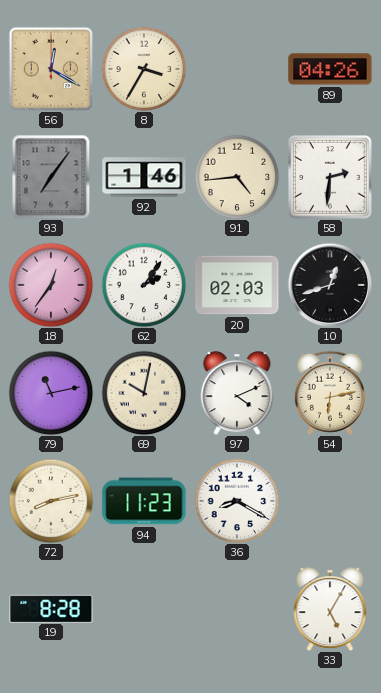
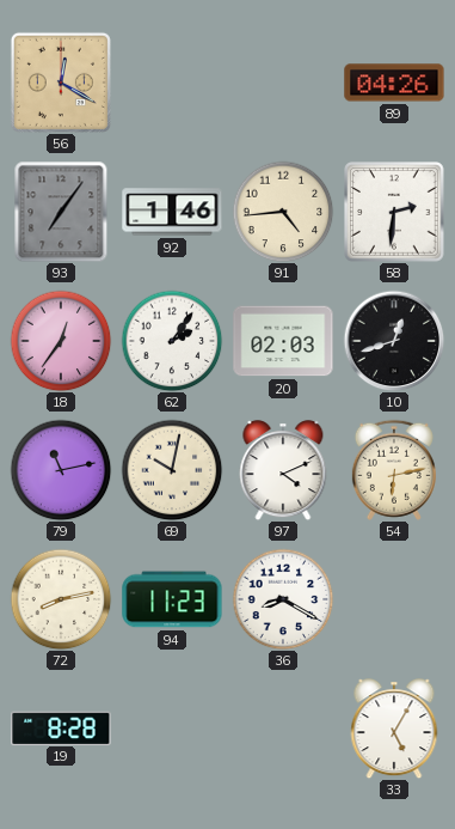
8: 3:35 -> none (144, 69)
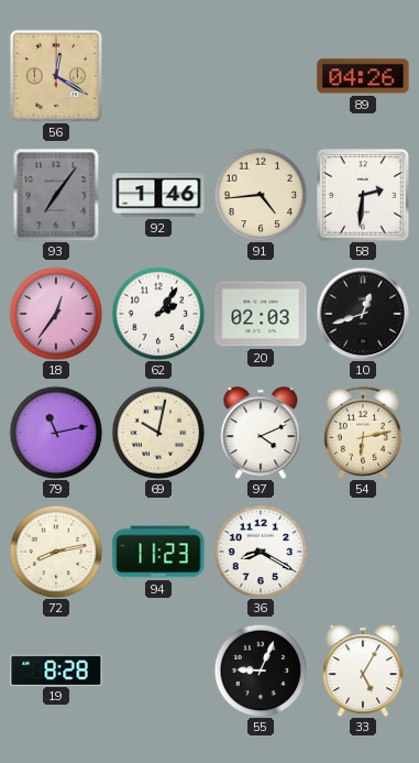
55: none -> 9:04 (261, 671)
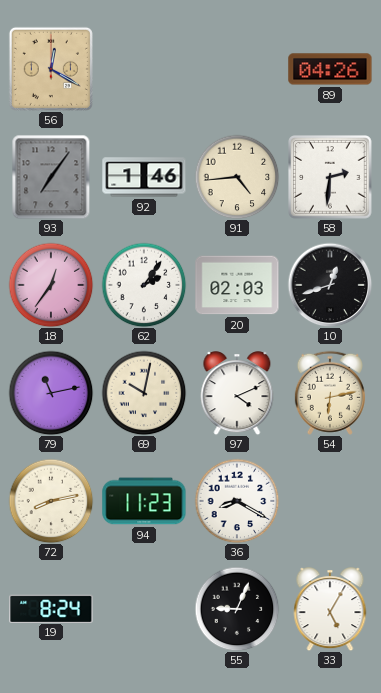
19: 8:28 -> 8:24 (51, 608)
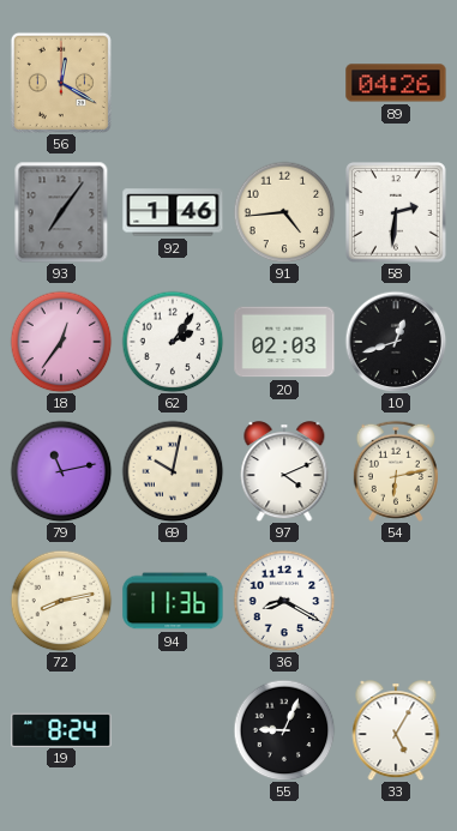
94: 11:23 -> 11:36 (173, 601)
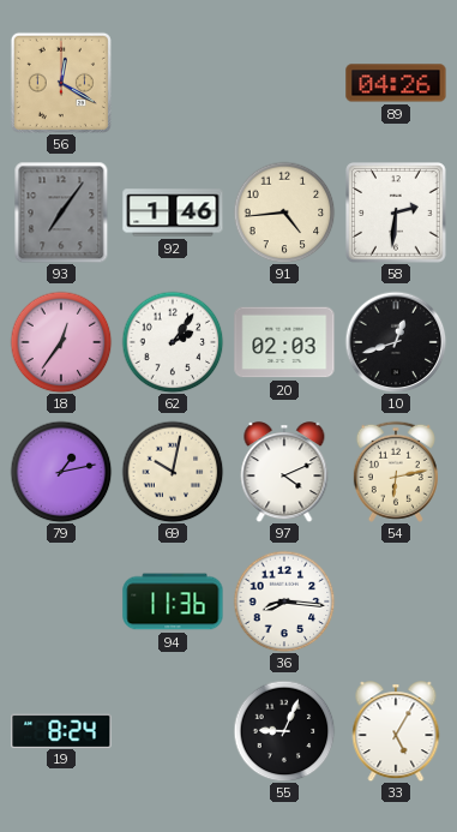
79: 11:13 -> 1:13 (61, 472)
72: 8:13 -> none (61, 601)
36: 8:20 -> 8:16 (284, 601)
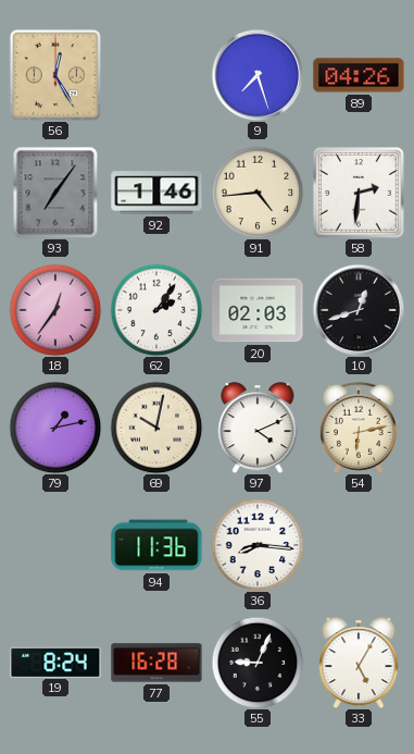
56: 12:20 -> 12:25 (55, 75)
9: none -> 7:27 (258, 75)
77: none -> 16:28 (156, 663)
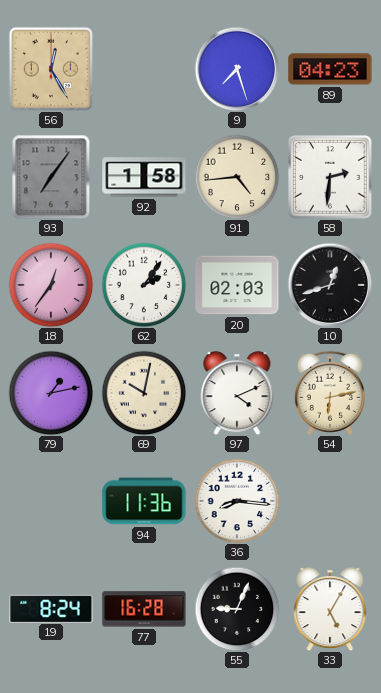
89: 04:26 -> 04:23 (330, 69)
92: 1:46 -> 1:58 (144, 177)
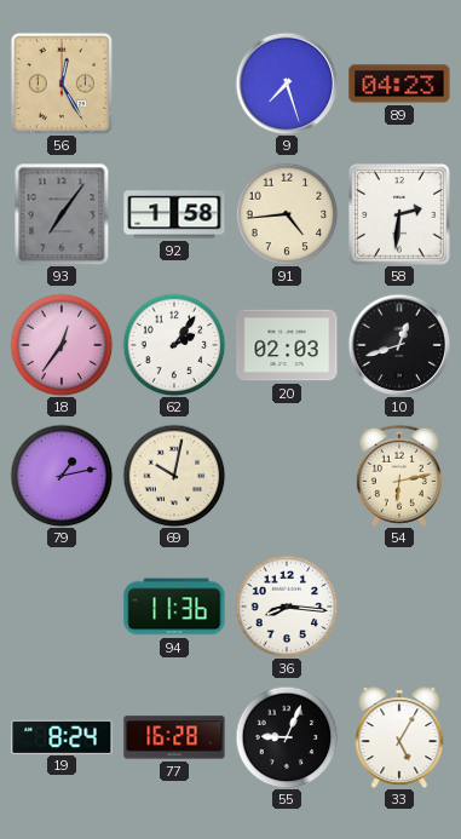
97: 4:11 -> none (237, 393)
